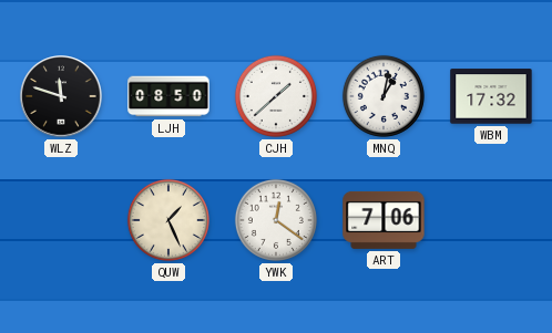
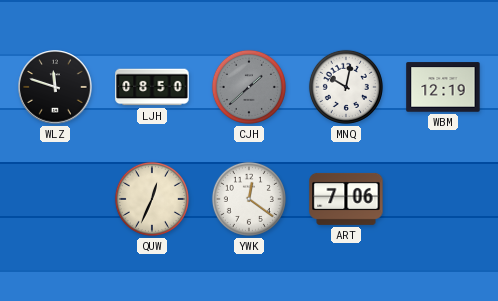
CJH dial: white -> grey (249, 87)
MNQ: 1:02 -> 10:02 (346, 87)
WBM: 17:32 -> 12:19 (443, 87)
QUW: 1:26 -> 12:34 (152, 199)
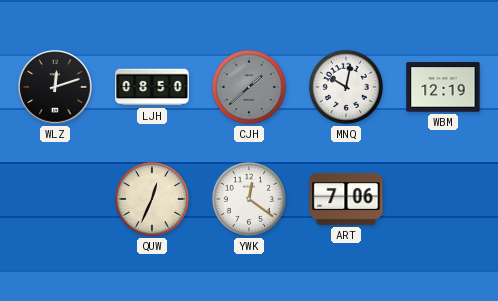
WLZ: 11:48 -> 12:12 (55, 87)
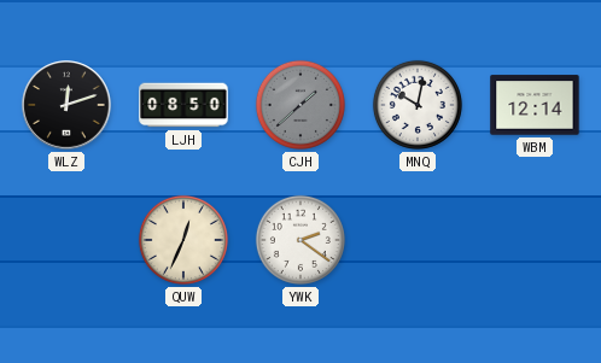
WBM: 12:19 -> 12:14 (535, 105)
YWK: 12:21 -> 2:21 (300, 240)
ART: 7:06 -> none (346, 199)
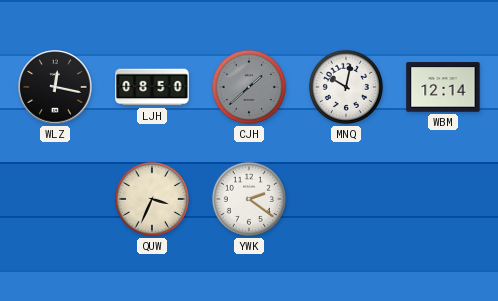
WLZ: 12:12 -> 12:17 (55, 87)
QUW: 12:34 -> 3:34 (152, 199)
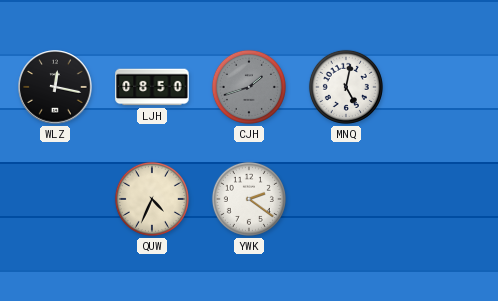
CJH: 1:38 -> 1:42 (249, 87)
MNQ: 10:02 -> 5:02 (346, 87)
WBM: 12:14 -> none (443, 87)
QUW: 3:34 -> 4:34 (152, 199)
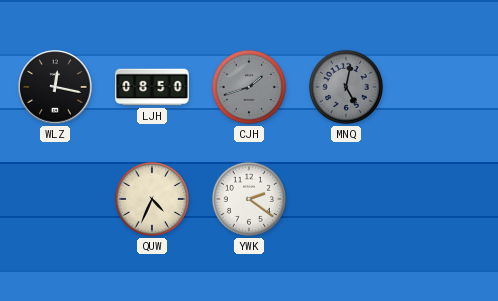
MNQ dial: white -> grey (346, 87)
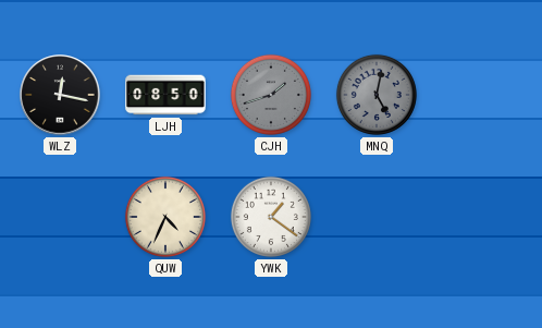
YWK: 2:21 -> 1:21 (271, 217)
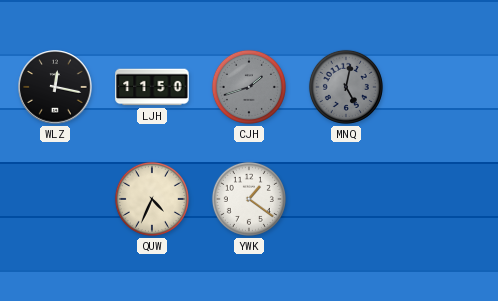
LJH: 08:50 -> 11:50 (152, 87)
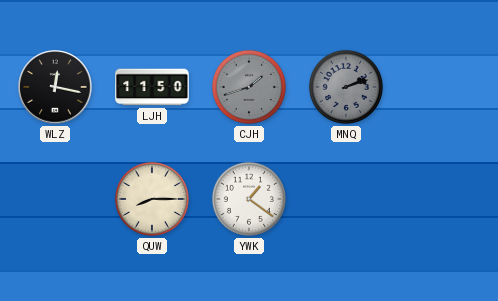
MNQ: 5:02 -> 2:12 (346, 87)
QUW: 4:34 -> 8:15 (152, 199)
